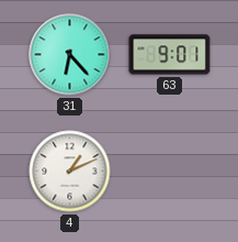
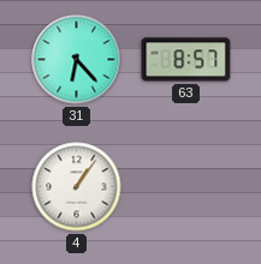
63: 9:01 -> 8:57 (186, 60)
4: 1:11 -> 1:06 (77, 187)
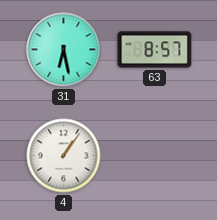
31: 6:23 -> 6:28 (64, 50)
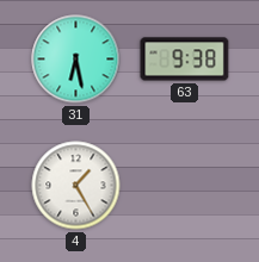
63: 8:57 -> 9:38 (185, 60)
4: 1:06 -> 1:25 (76, 186)
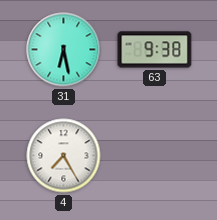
4: 1:25 -> 7:25 (64, 156)
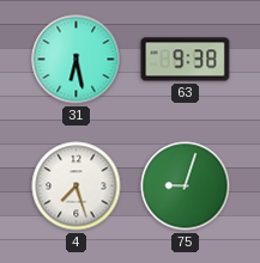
4: 7:25 -> 7:27 (77, 186)
75: none -> 9:03 (186, 186)
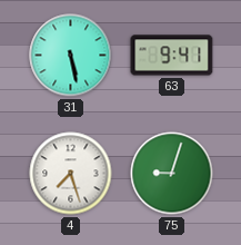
31: 6:28 -> 5:28 (71, 56)
63: 9:38 -> 9:41 (172, 56)
